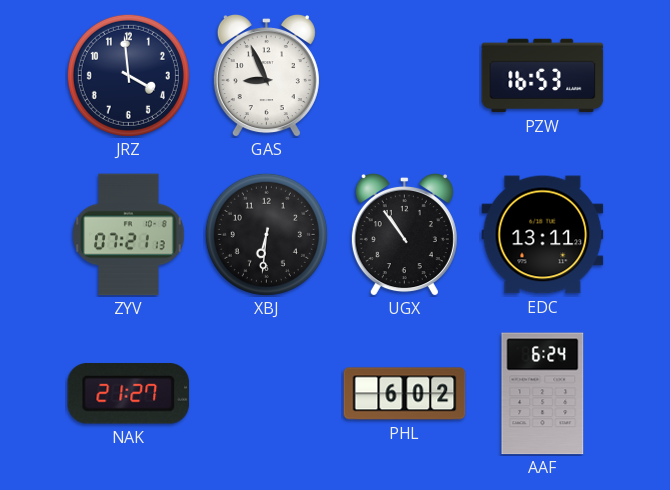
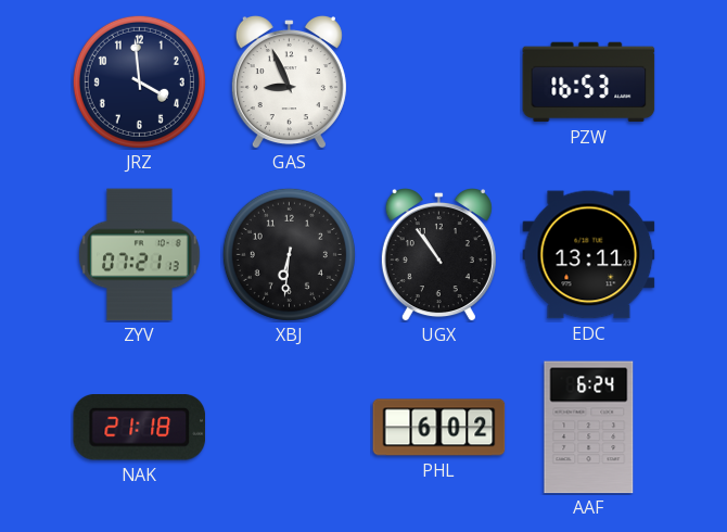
NAK: 21:27 -> 21:18 (140, 428)
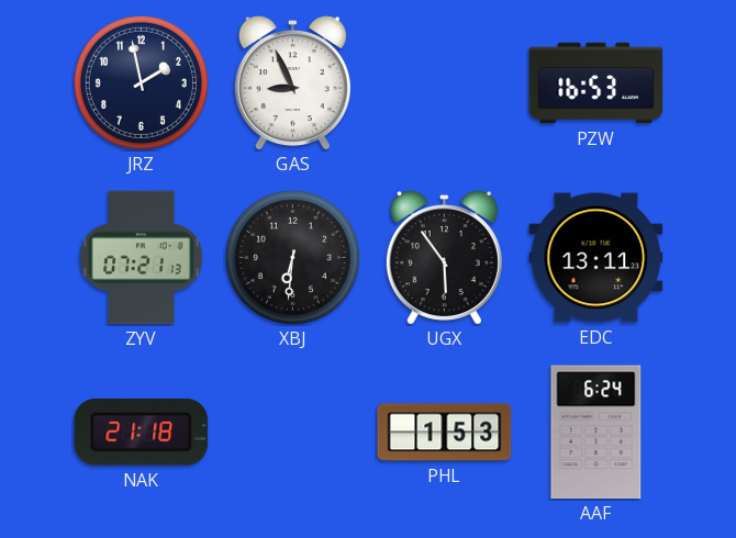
JRZ: 3:59 -> 1:58 (141, 82)
UGX: 10:54 -> 5:54 (444, 258)
PHL: 6:02 -> 1:53 (445, 433)
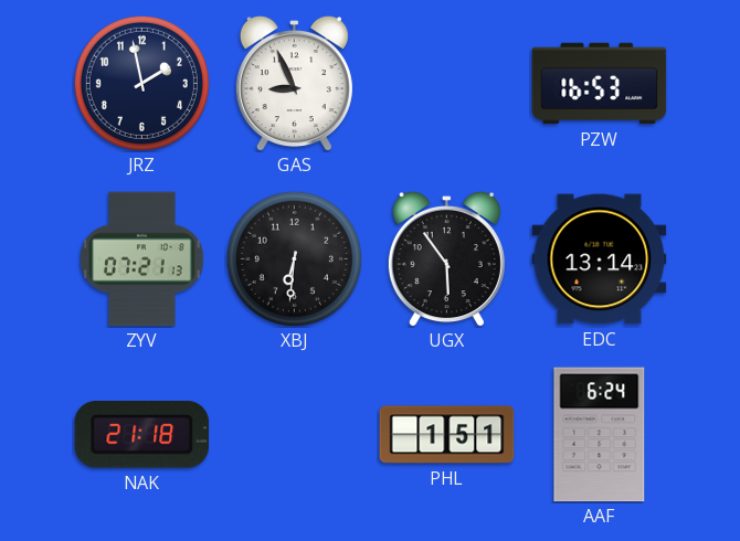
EDC: 13:11 -> 13:14 (600, 259)
PHL: 1:53 -> 1:51 (447, 435)
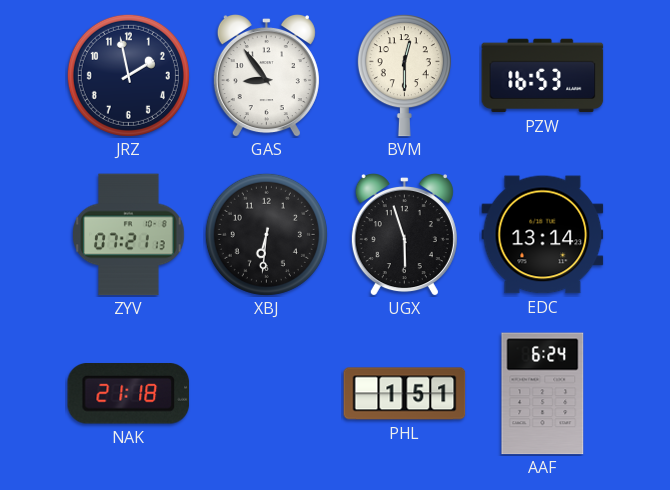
GAS: 8:56 -> 8:54 (266, 76)
BVM: none -> 12:30 (404, 76)
UGX: 5:54 -> 5:57 (404, 235)
